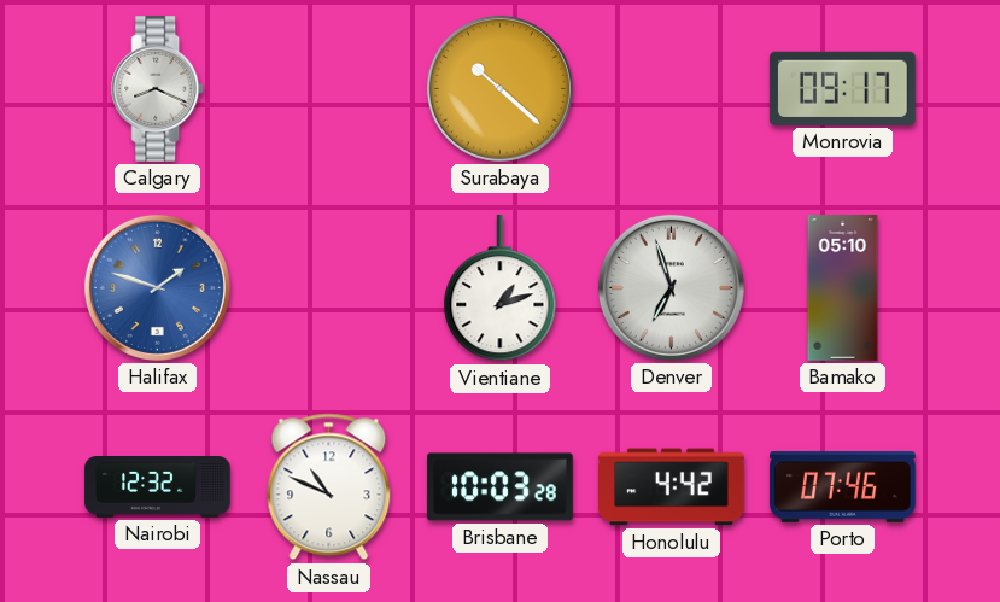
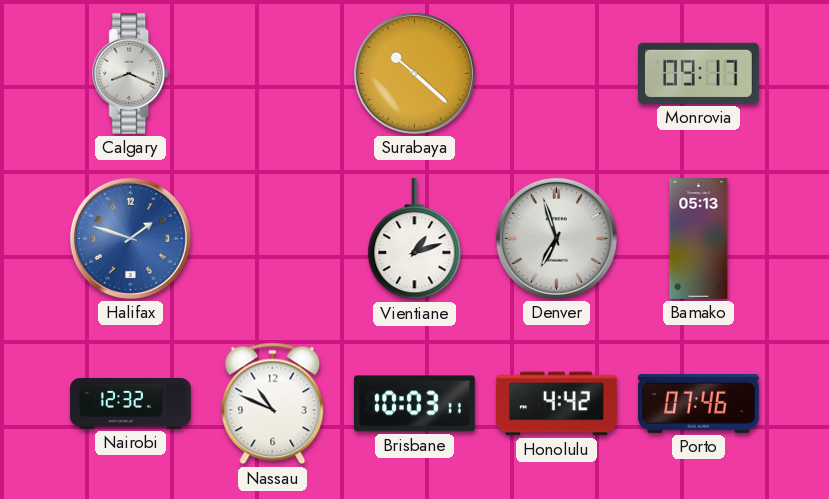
Bamako: 05:10 -> 05:13 (699, 239)
Brisbane: 10:03:28 -> 10:03:11 (415, 404)
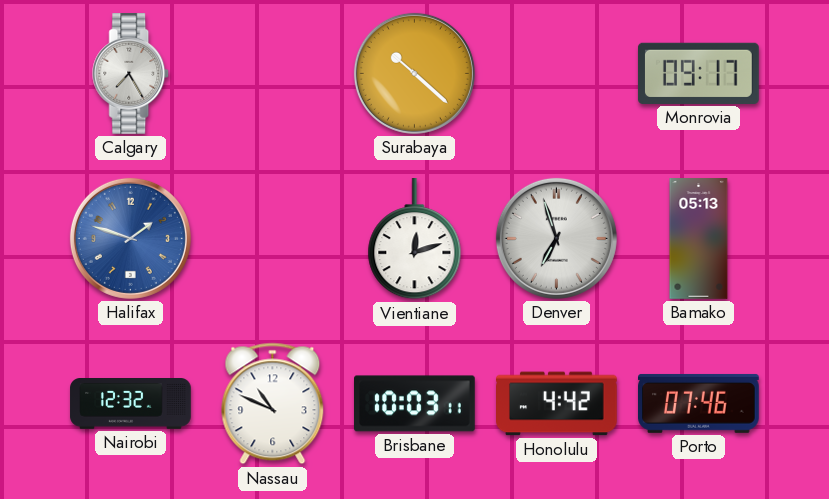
Calgary: 8:19 -> 7:25 (131, 74)
Vientiane: 1:12 -> 12:12 (415, 240)
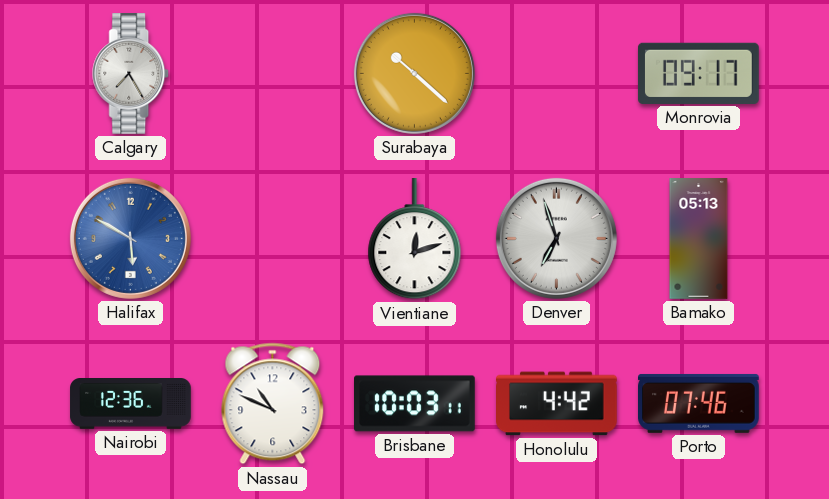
Halifax: 1:48 -> 5:50 (130, 238)
Nairobi: 12:32 -> 12:36 (131, 404)
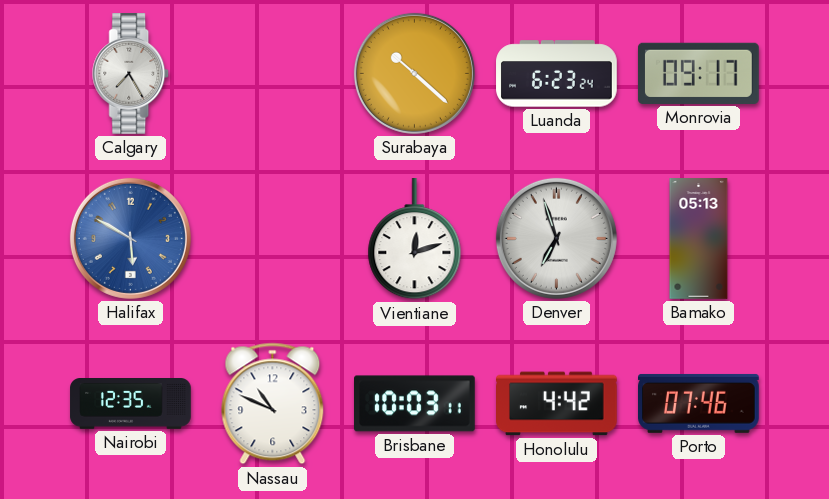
Luanda: none -> 6:23 (557, 74)
Nairobi: 12:36 -> 12:35 (131, 404)
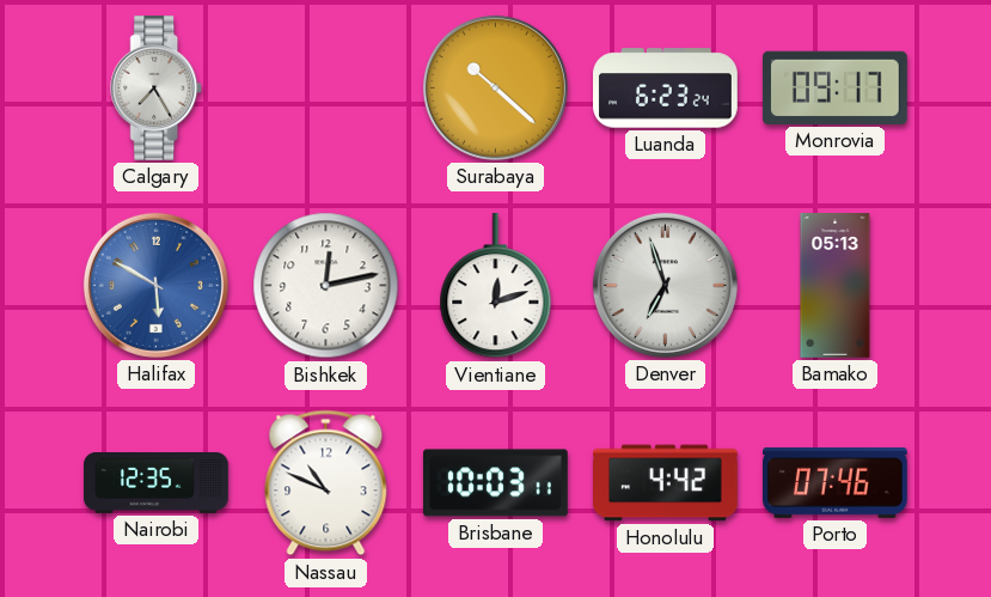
Bishkek: none -> 12:13 (326, 286)
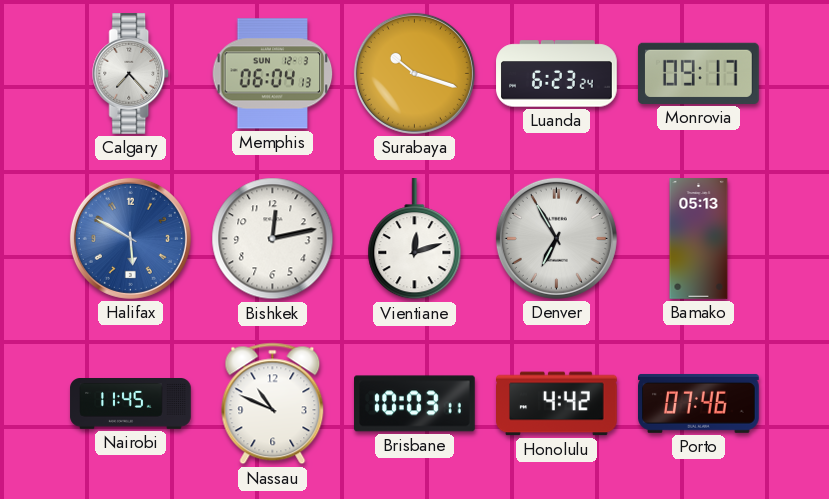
Calgary: 7:25 -> 7:23 (131, 74)
Memphis: none -> 06:04 (273, 74)
Surabaya: 10:22 -> 10:18 (414, 73)
Denver: 6:57 -> 6:55 (556, 238)
Nairobi: 12:35 -> 11:45 (131, 404)
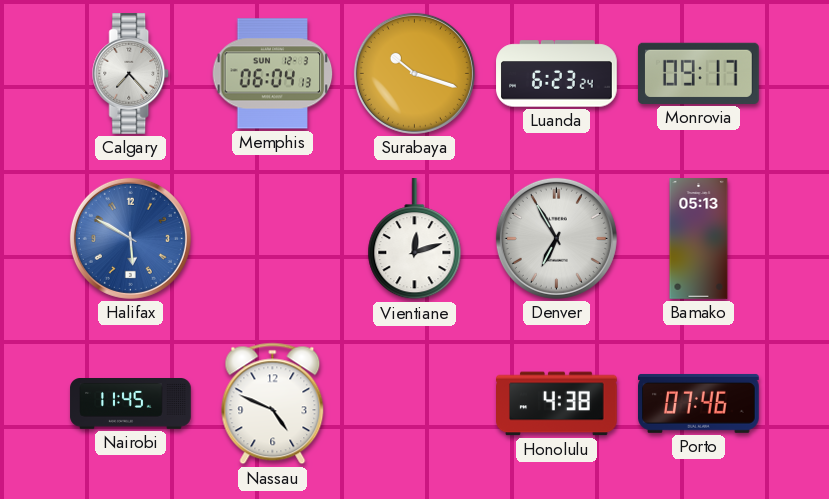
Bishkek: 12:13 -> none (273, 239)
Nassau: 10:49 -> 4:49 (273, 404)
Brisbane: 10:03 -> none (415, 404)
Honolulu: 4:42 -> 4:38 (557, 404)
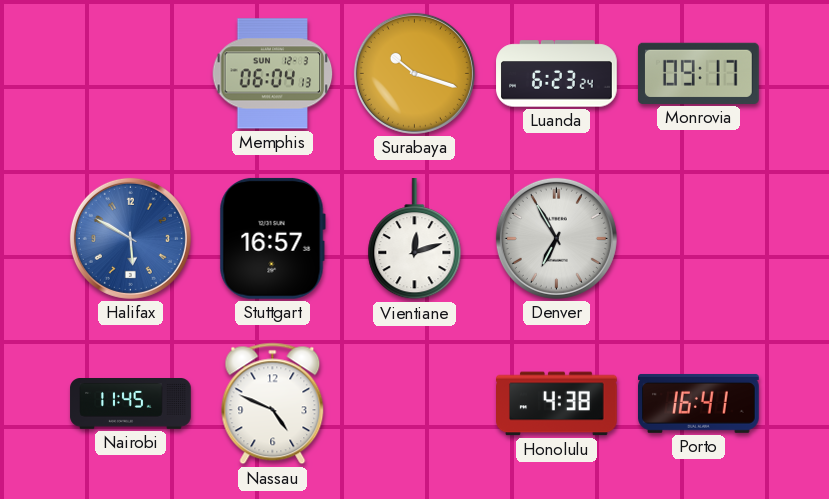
Calgary: 7:23 -> none (131, 74)
Stuttgart: none -> 16:57 (272, 238)
Bamako: 05:13 -> none (699, 239)
Porto: 07:46 -> 16:41 (699, 403)
